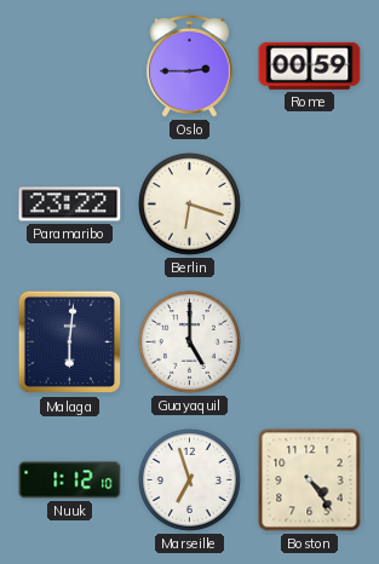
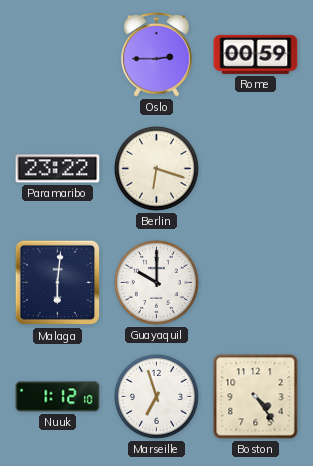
Guayaquil: 5:00 -> 10:00 (156, 282)
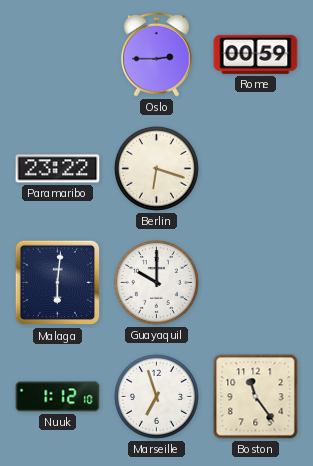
Boston: 4:24 -> 11:24 (256, 397)
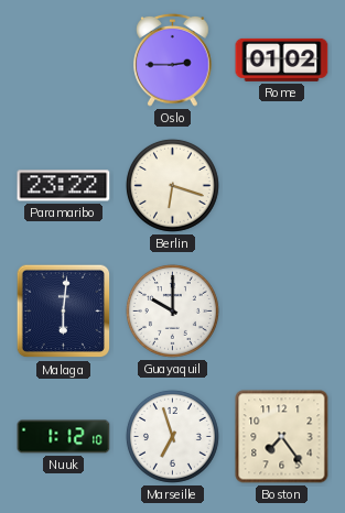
Rome: 00:59 -> 01:02 (282, 59)
Boston: 11:24 -> 7:24 (282, 437)
